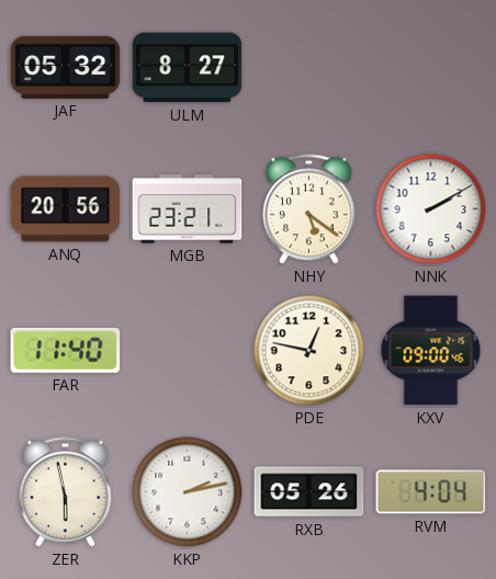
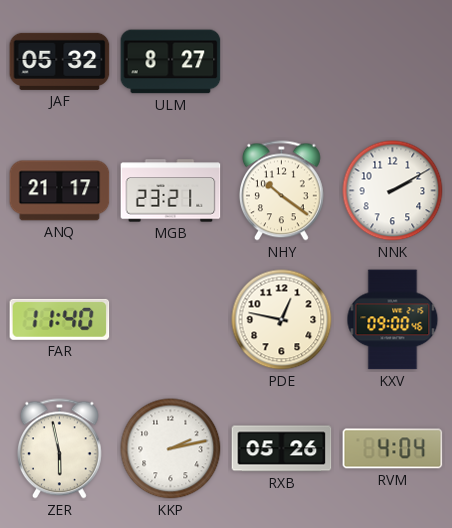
ANQ: 20:56 -> 21:17 (60, 191)
NHY: 5:21 -> 10:21 (281, 191)
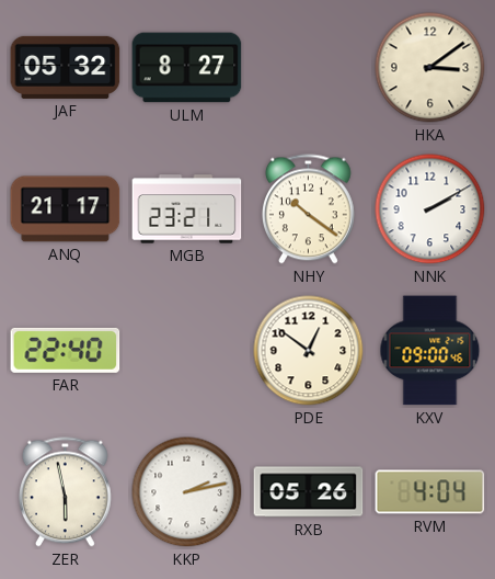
HKA: none -> 3:09 (430, 68)
FAR: 11:40 -> 22:40 (66, 350)
PDE: 12:47 -> 12:51 (309, 351)
